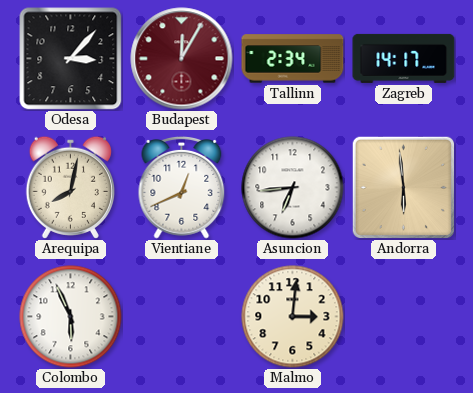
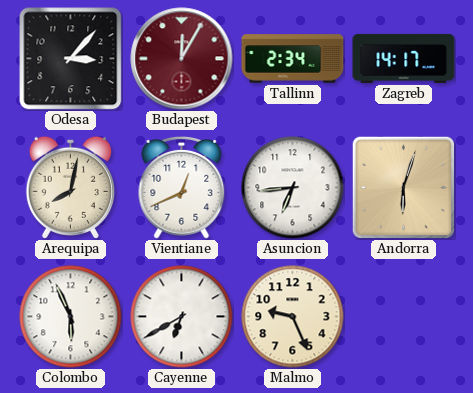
Andorra: 5:59 -> 6:03 (403, 187)
Cayenne: none -> 6:40 (182, 317)
Malmo: 3:01 -> 9:26 (293, 317)
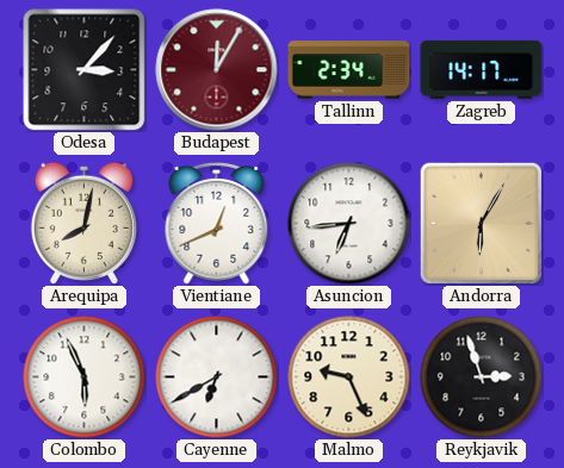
Andorra: 6:03 -> 6:05 (481, 223)
Reykjavik: none -> 2:57 (482, 377)
